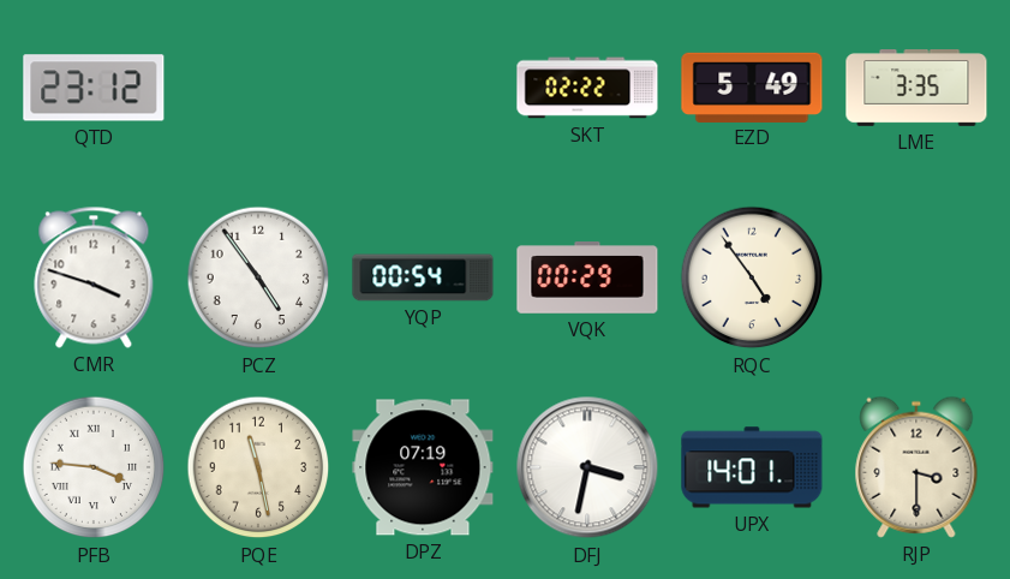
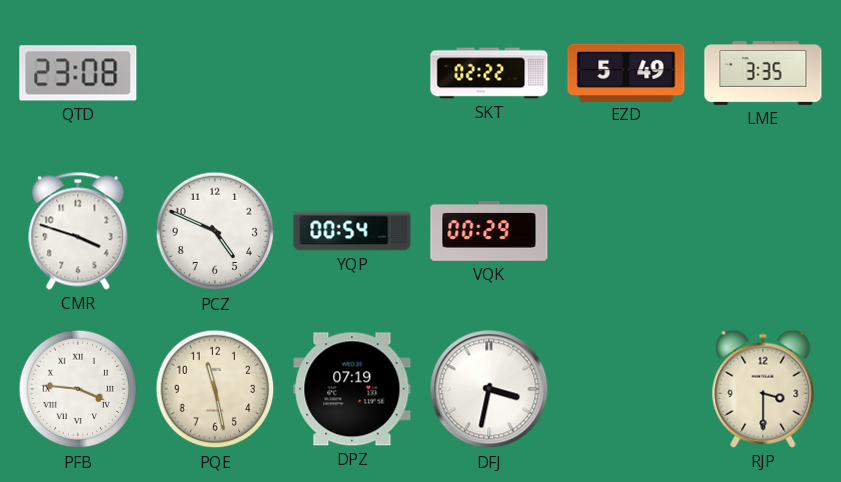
QTD: 23:12 -> 23:08 (78, 73)
PCZ: 4:54 -> 4:49 (215, 231)
RQC: 4:54 -> none (752, 277)
UPX: 14:01 -> none (752, 467)
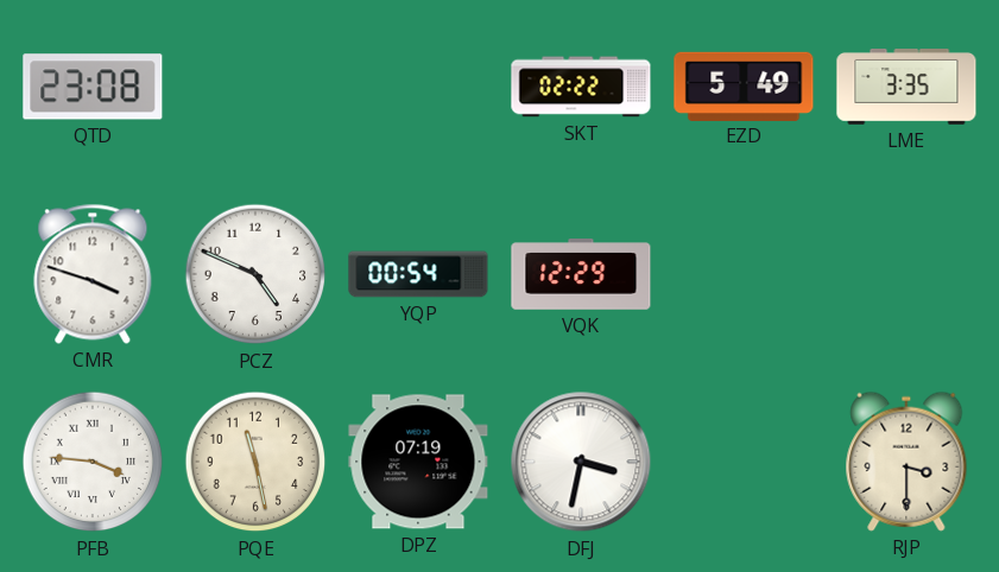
VQK: 00:29 -> 12:29 (581, 274)
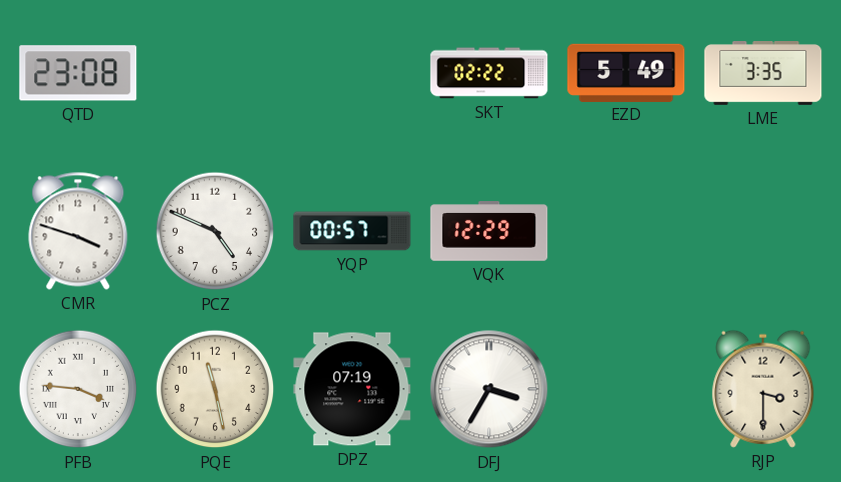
YQP: 00:54 -> 00:57 (352, 231)
DFJ: 3:32 -> 3:35 (489, 389)
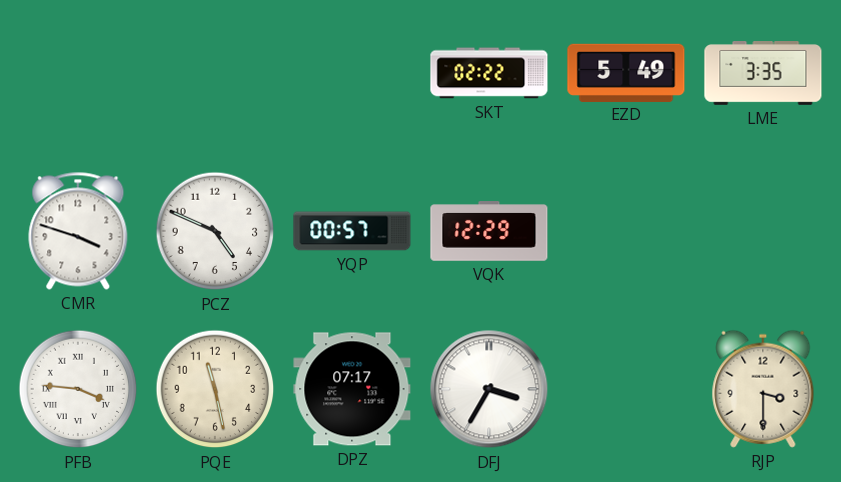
QTD: 23:08 -> none (78, 73)
DPZ: 07:19 -> 07:17 (352, 389)
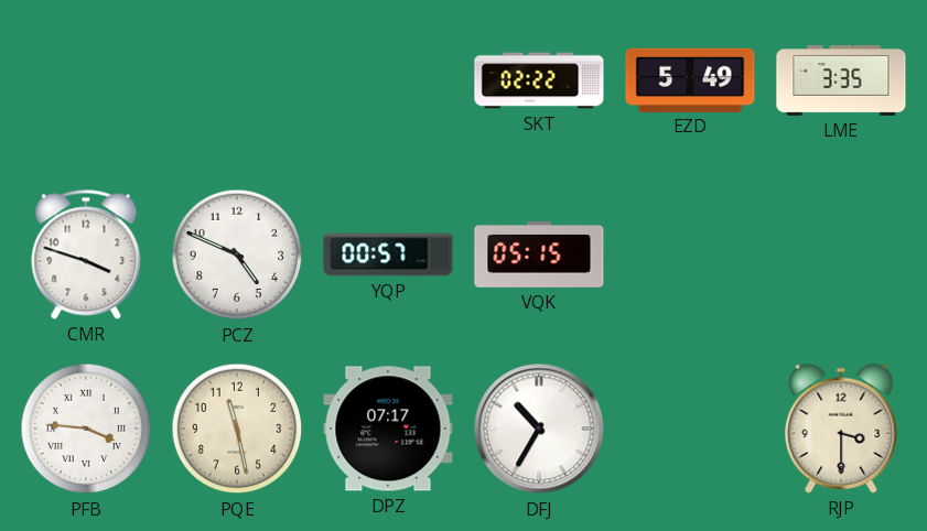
VQK: 12:29 -> 05:15 (539, 254)
DFJ: 3:35 -> 10:35 (539, 429)
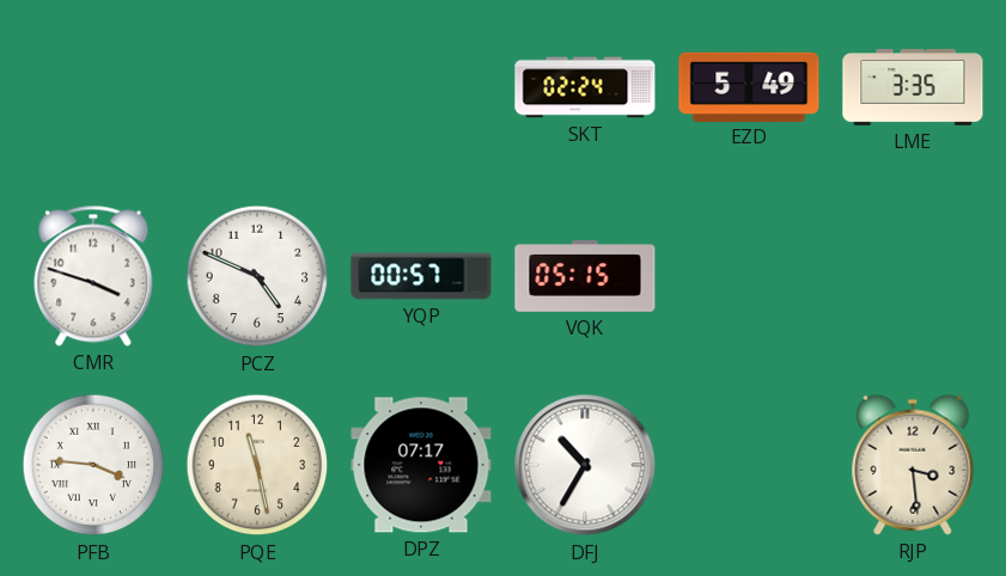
SKT: 02:22 -> 02:24 (585, 87)
RJP: 3:30 -> 3:29 (913, 465)
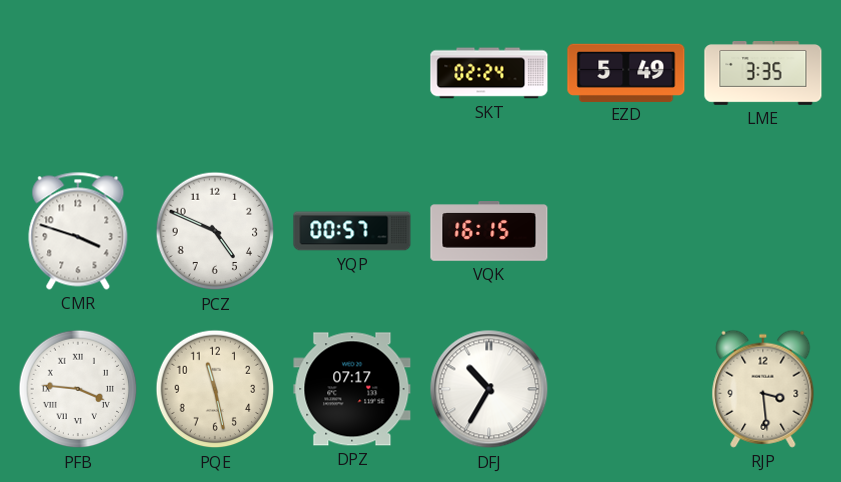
VQK: 05:15 -> 16:15 (489, 231)
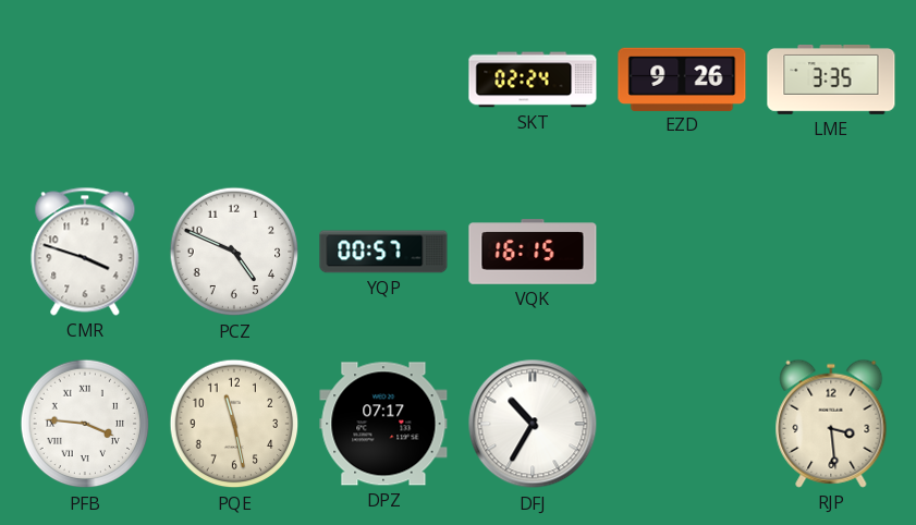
EZD: 5:49 -> 9:26 (682, 78)
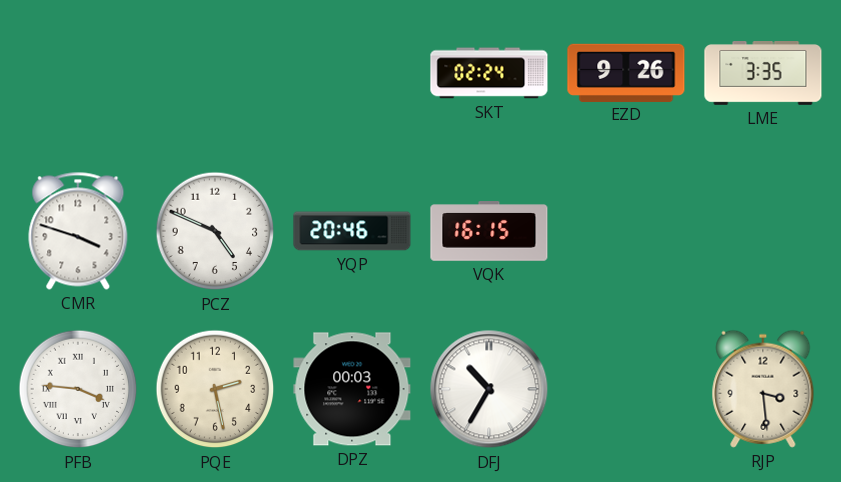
YQP: 00:57 -> 20:46 (352, 231)
PQE: 11:28 -> 2:28 (215, 389)
DPZ: 07:17 -> 00:03 (352, 389)
